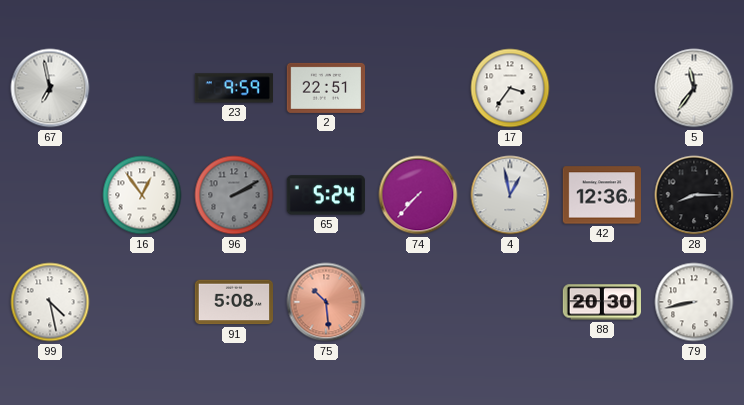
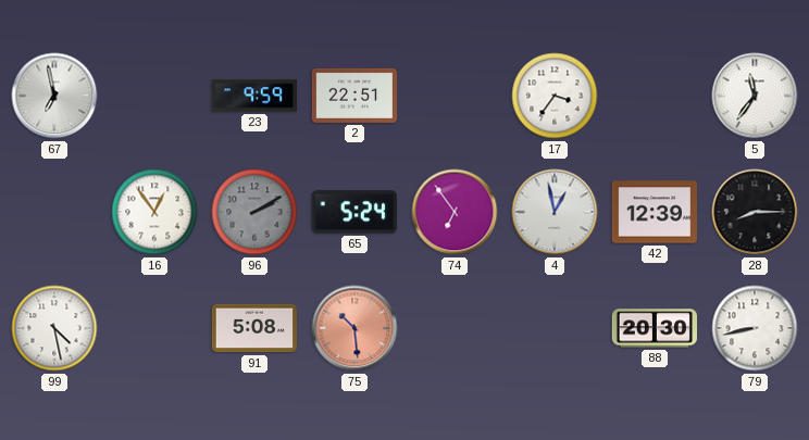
74: 7:37 -> 6:54 (455, 212)
42: 12:36 -> 12:39 (654, 212)
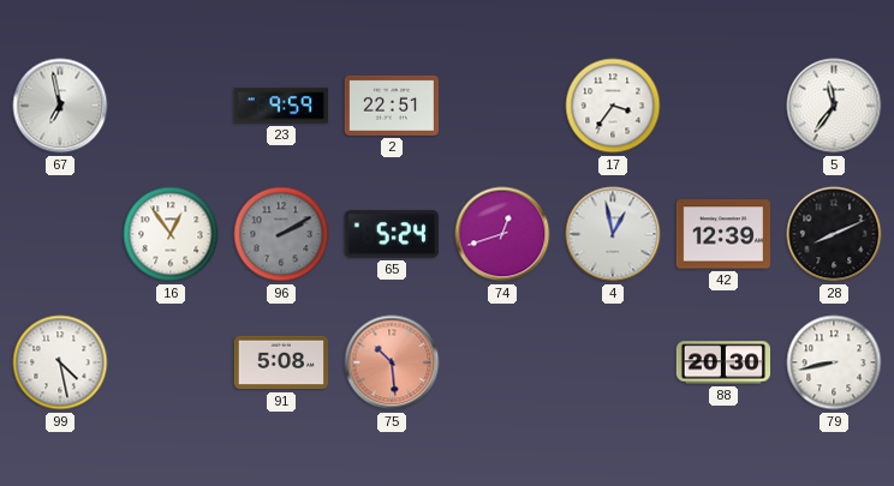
74: 6:54 -> 12:42 (502, 234)
28: 8:15 -> 8:11 (834, 234)
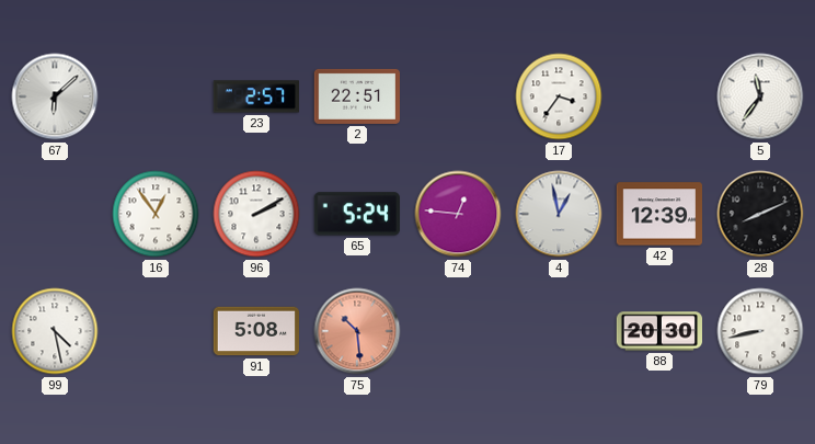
67: 6:58 -> 6:08 (55, 96)
23: 9:59 -> 2:57 (256, 96)
96 dial: grey -> white (256, 214)
74: 12:42 -> 12:46 (458, 214)
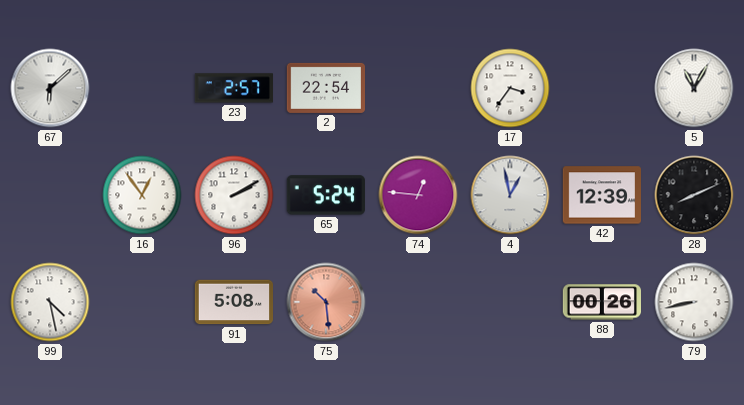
2: 22:51 -> 22:54 (325, 88)
5: 11:36 -> 11:05 (694, 88)
88: 20:30 -> 00:26 (601, 302)
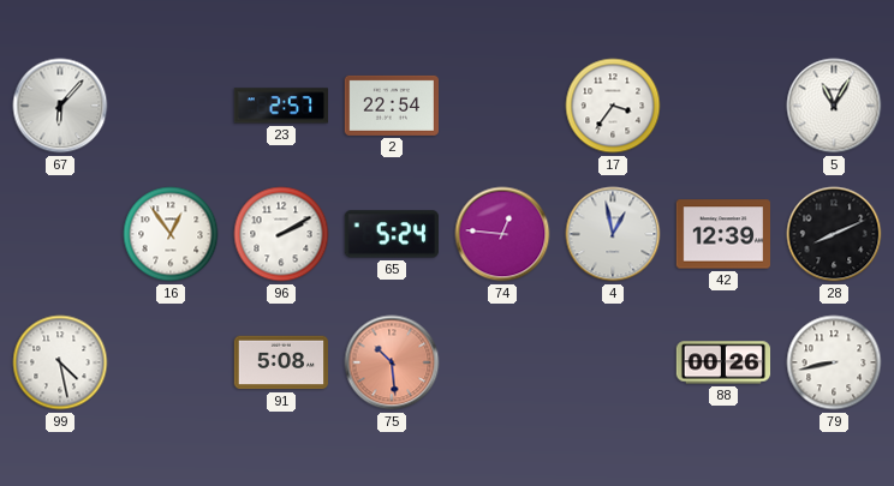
67: 6:08 -> 6:07 (60, 106)
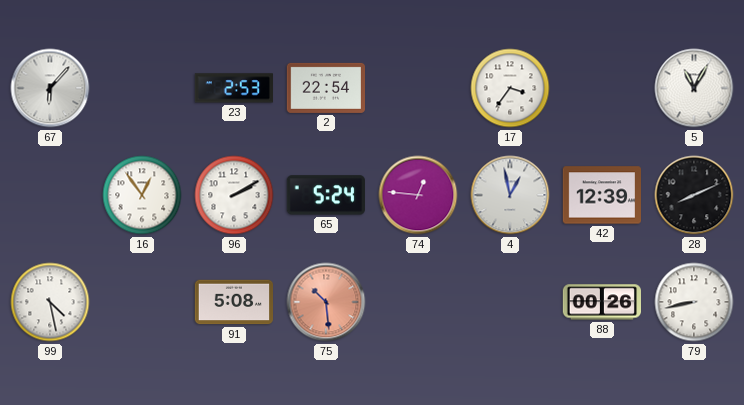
23: 2:57 -> 2:53 (234, 88)
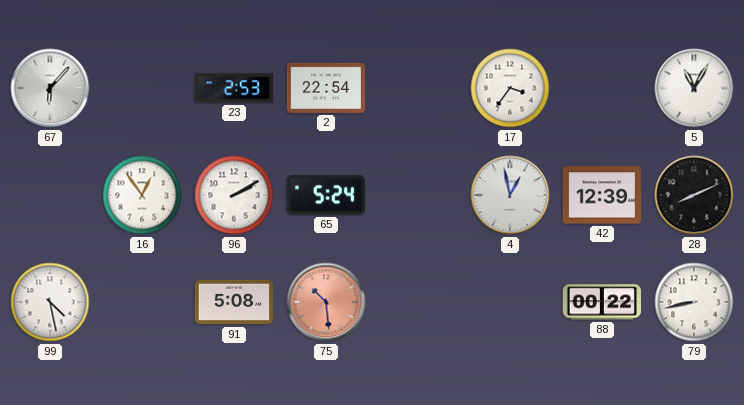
74: 12:46 -> none (418, 195)
88: 00:26 -> 00:22 (601, 302)
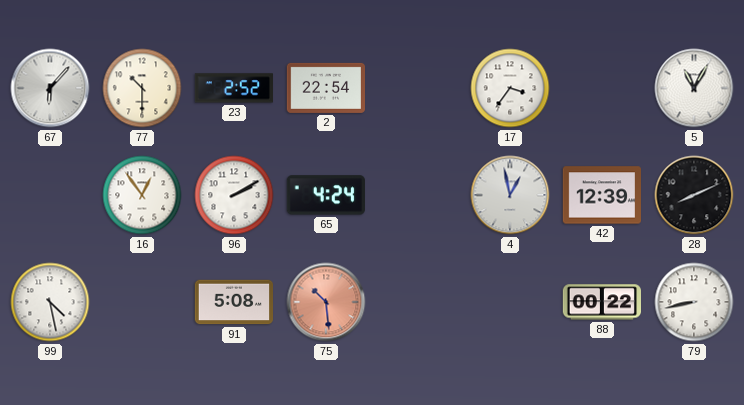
77: none -> 10:30 (142, 88)
23: 2:53 -> 2:52 (234, 88)
65: 5:24 -> 4:24 (326, 195)
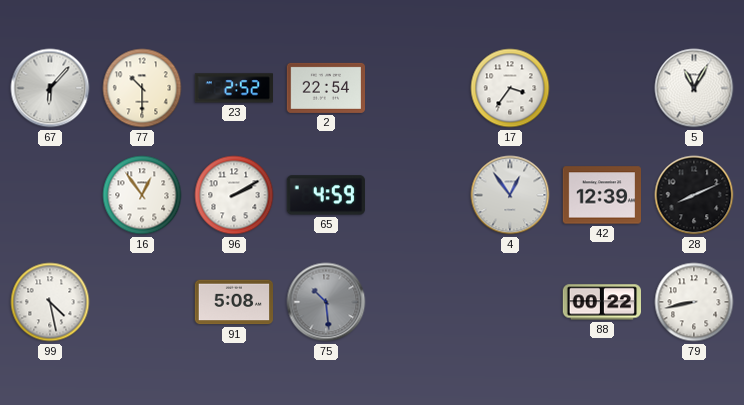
65: 4:24 -> 4:59 (326, 195)
4: 12:58 -> 12:54 (510, 195)
75 dial: salmon -> grey (326, 302)
